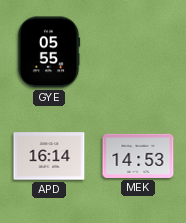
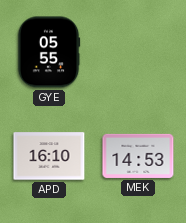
APD: 16:14 -> 16:10 (49, 156)
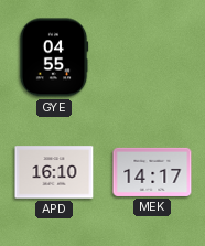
GYE: 05:55 -> 04:55 (54, 57)
MEK: 14:53 -> 14:17 (152, 172)
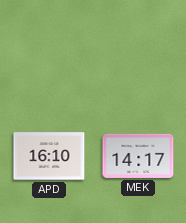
GYE: 04:55 -> none (54, 57)
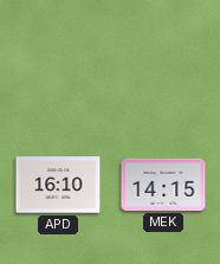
MEK: 14:17 -> 14:15 (163, 185)
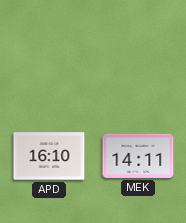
MEK: 14:15 -> 14:11 (138, 156)
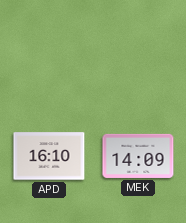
MEK: 14:11 -> 14:09 (138, 156)
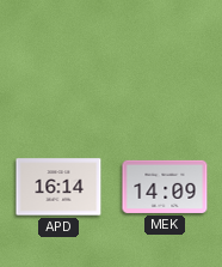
APD: 16:10 -> 16:14 (58, 187)
